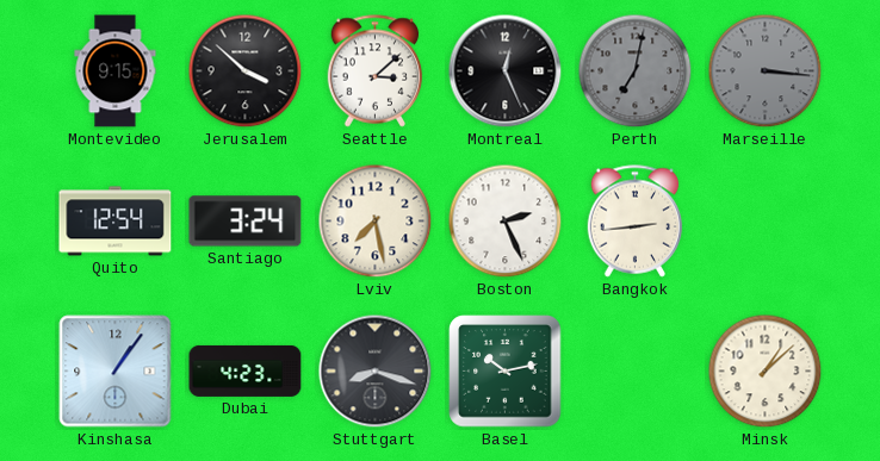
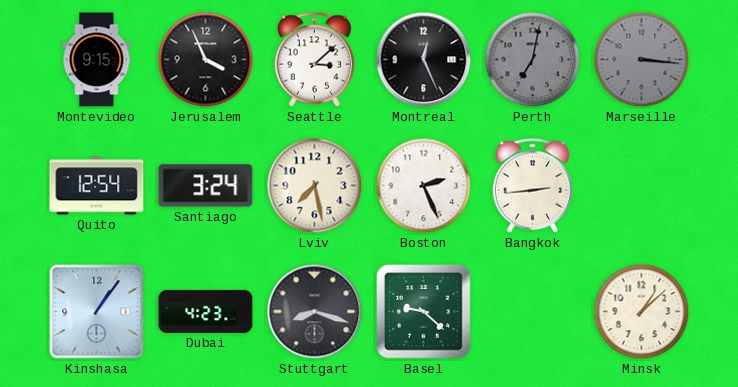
Jerusalem: 3:52 -> 3:56 (206, 60)
Basel: 10:13 -> 9:22 (424, 312)
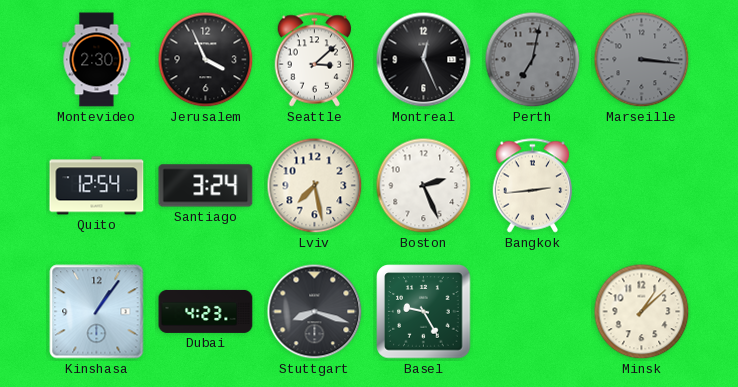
Montevideo: 9:15 -> 2:30 (97, 60)
Basel: 9:22 -> 9:25 (424, 312)
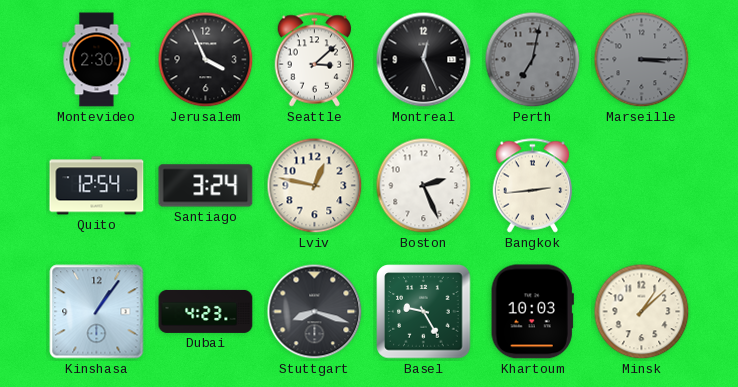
Marseille: 3:16 -> 3:15 (642, 60)
Lviv: 7:28 -> 12:47 (315, 186)
Khartoum: none -> 10:03 (532, 312)
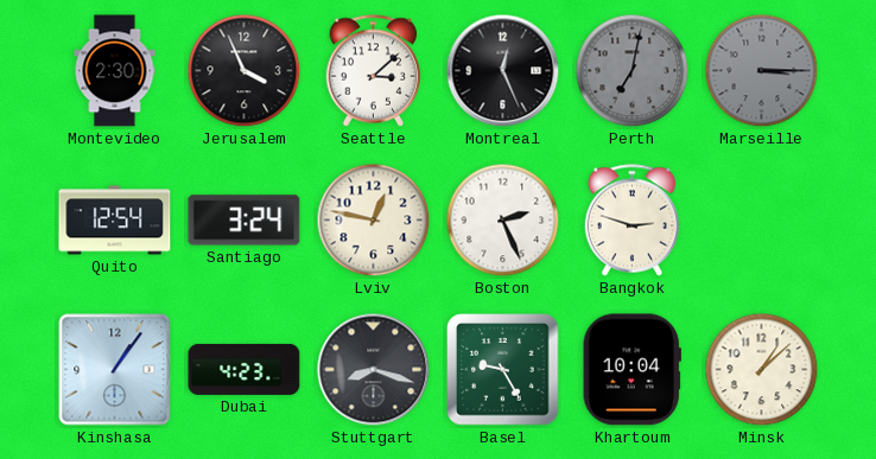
Bangkok: 2:44 -> 2:48 (633, 221)
Khartoum: 10:03 -> 10:04 (631, 370)
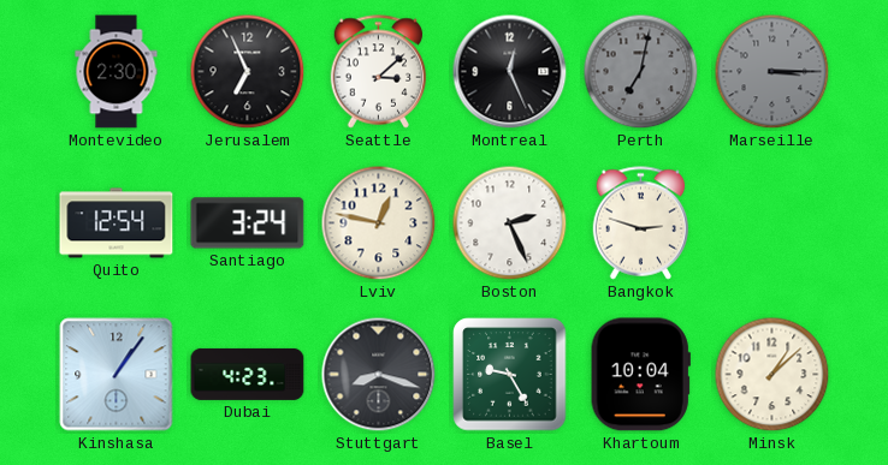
Jerusalem: 3:56 -> 6:56 (248, 72)
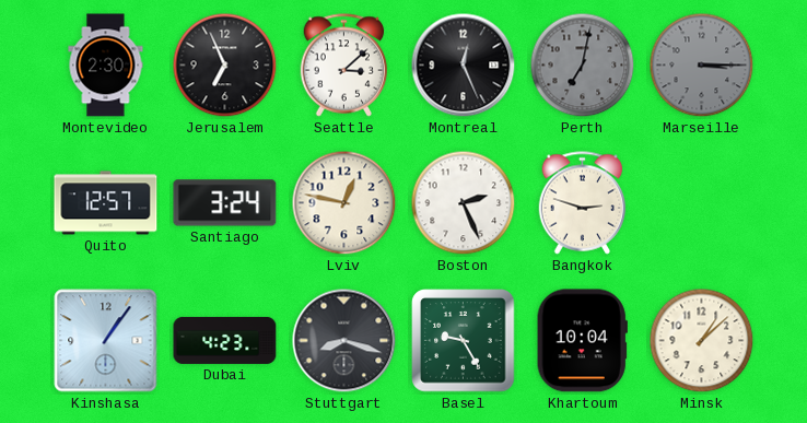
Quito: 12:54 -> 12:57 (106, 203)
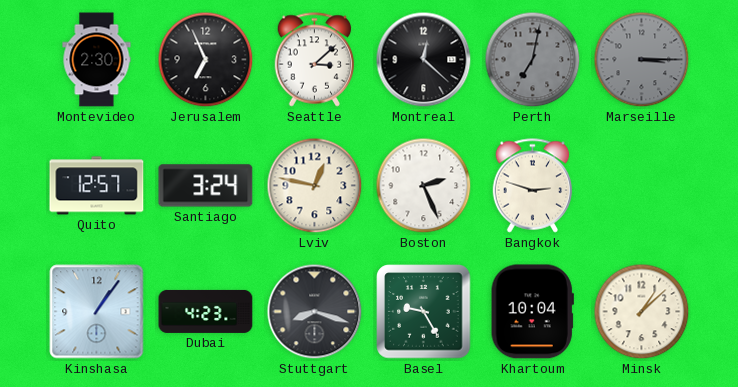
Montreal: 12:26 -> 12:22 (424, 60)
